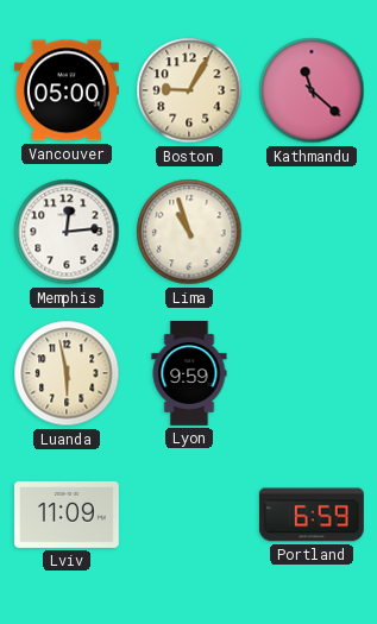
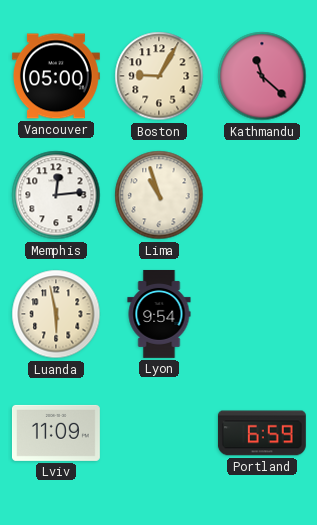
Lyon: 9:59 -> 9:54 (159, 314)
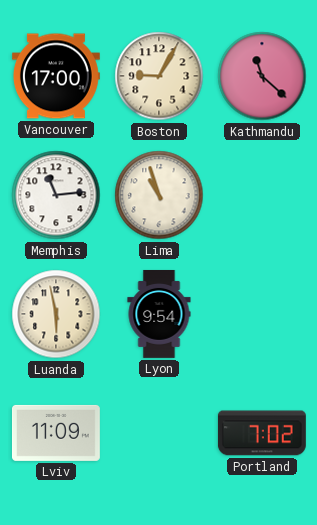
Vancouver: 05:00 -> 17:00 (56, 76)
Memphis: 12:14 -> 11:14 (56, 195)
Portland: 6:59 -> 7:02 (262, 433)
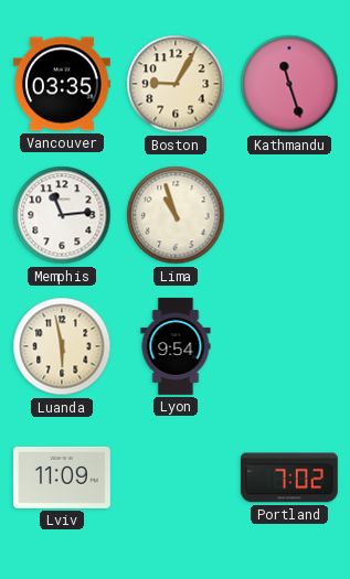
Vancouver: 17:00 -> 03:35 (62, 84)
Kathmandu: 11:22 -> 11:27 (289, 84)
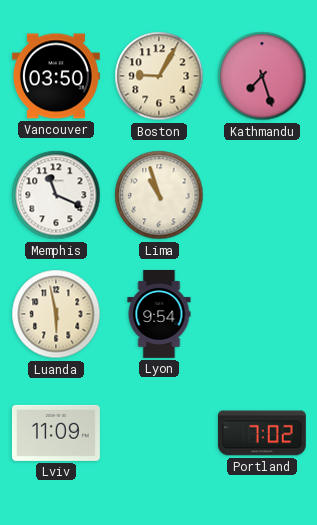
Vancouver: 03:35 -> 03:50 (56, 76)
Kathmandu: 11:27 -> 7:27 (262, 76)
Memphis: 11:14 -> 11:19 (56, 195)
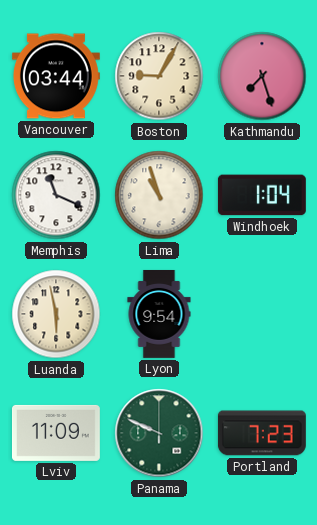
Vancouver: 03:50 -> 03:44 (56, 76)
Windhoek: none -> 1:04 (262, 195)
Panama: none -> 9:49 (159, 433)
Portland: 7:02 -> 7:23 (262, 433)
